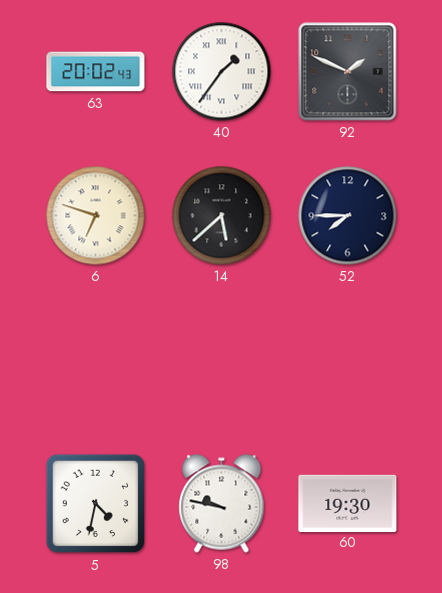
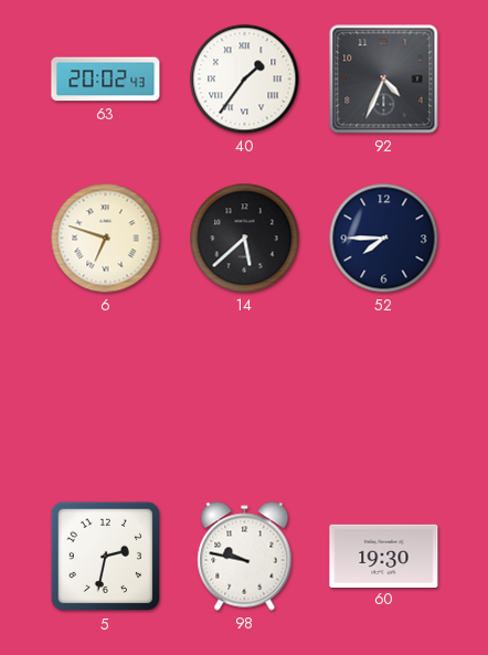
92: 1:49 -> 4:34 (384, 80)
5: 4:32 -> 2:32 (106, 557)
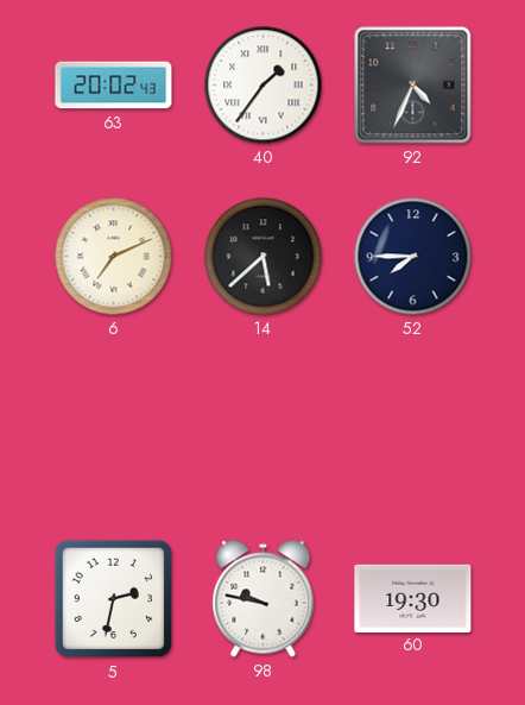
6: 6:48 -> 7:11 (114, 257)
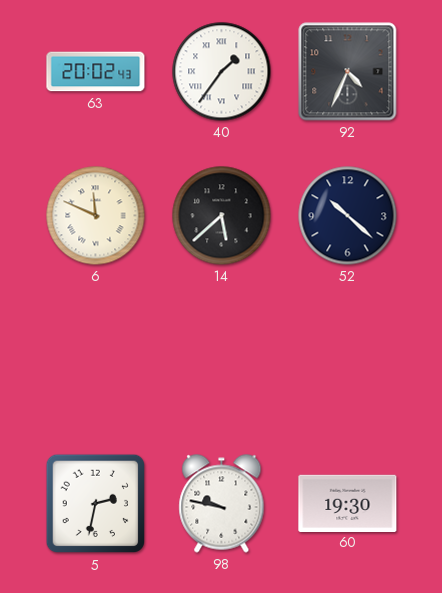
6: 7:11 -> 11:49 (96, 216)
52: 7:45 -> 10:22 (348, 216)
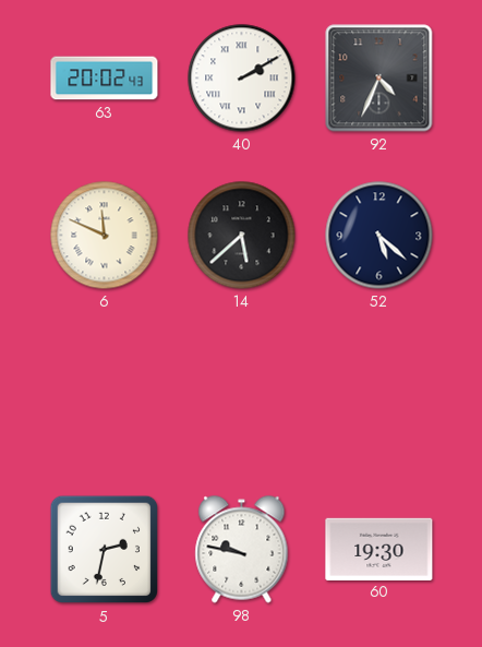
40: 1:36 -> 2:10 (242, 79)
52: 10:22 -> 5:22 (379, 236)
